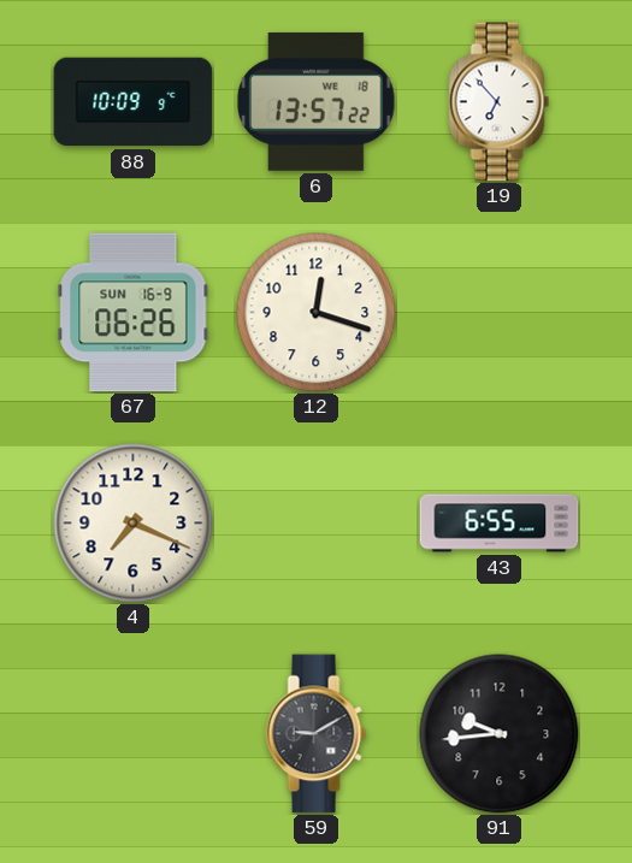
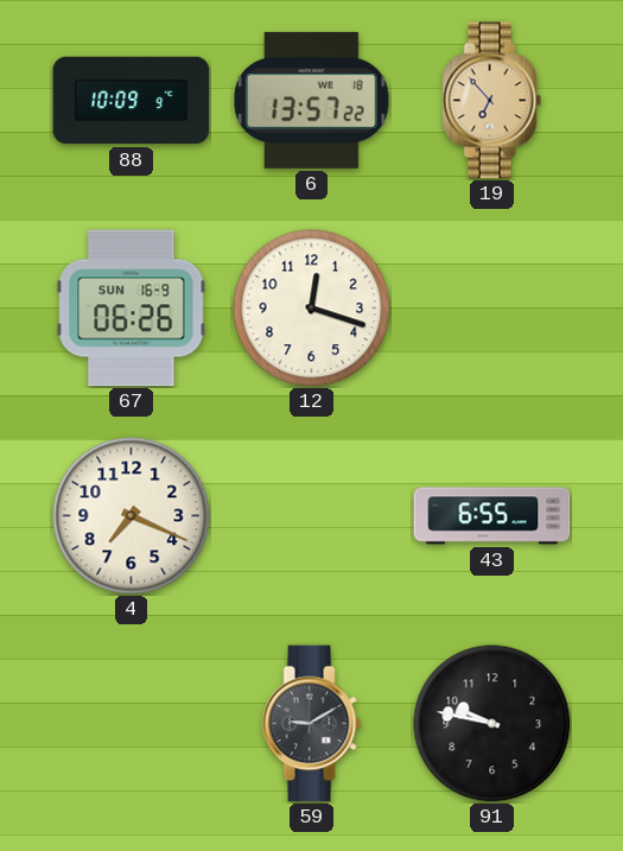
19 dial: white -> champagne (492, 101)
91: 9:44 -> 9:47 (492, 724)
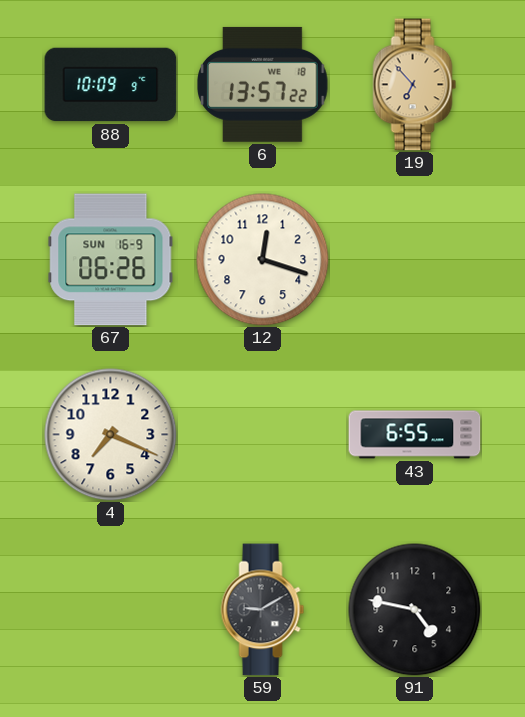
91: 9:47 -> 4:47 (415, 610)
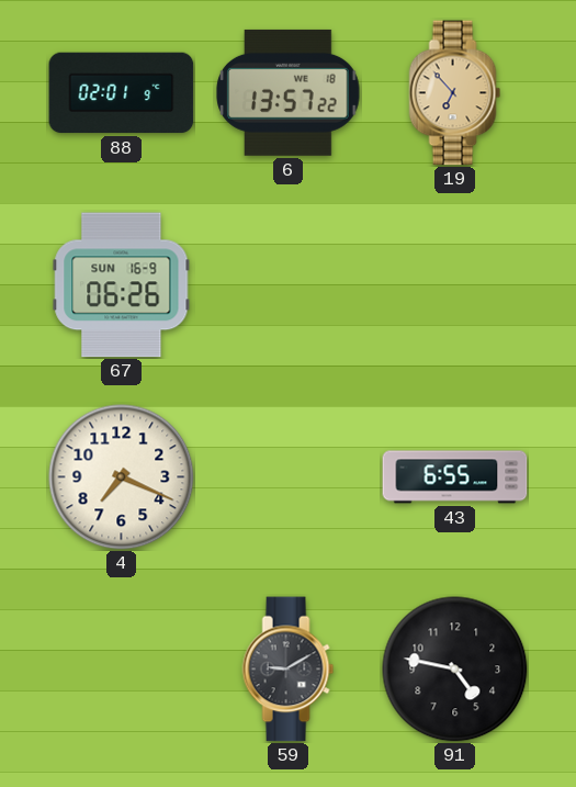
88: 10:09 -> 02:01 (122, 93)
12: 12:18 -> none (263, 260)
